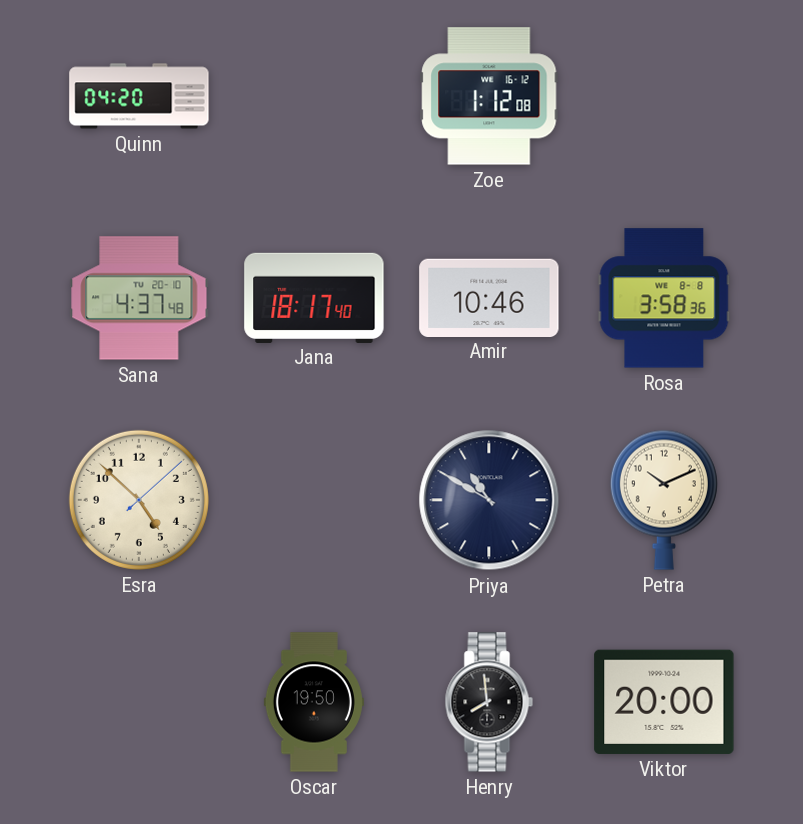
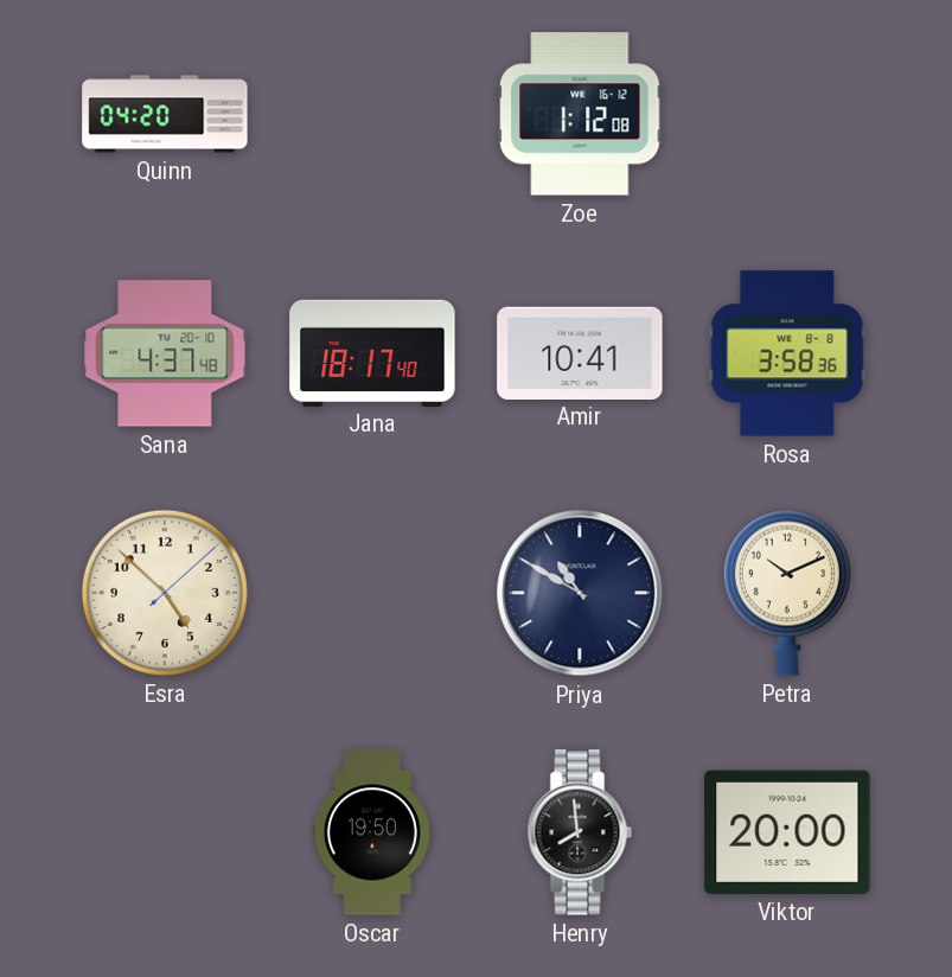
Amir: 10:46 -> 10:41 (580, 352)
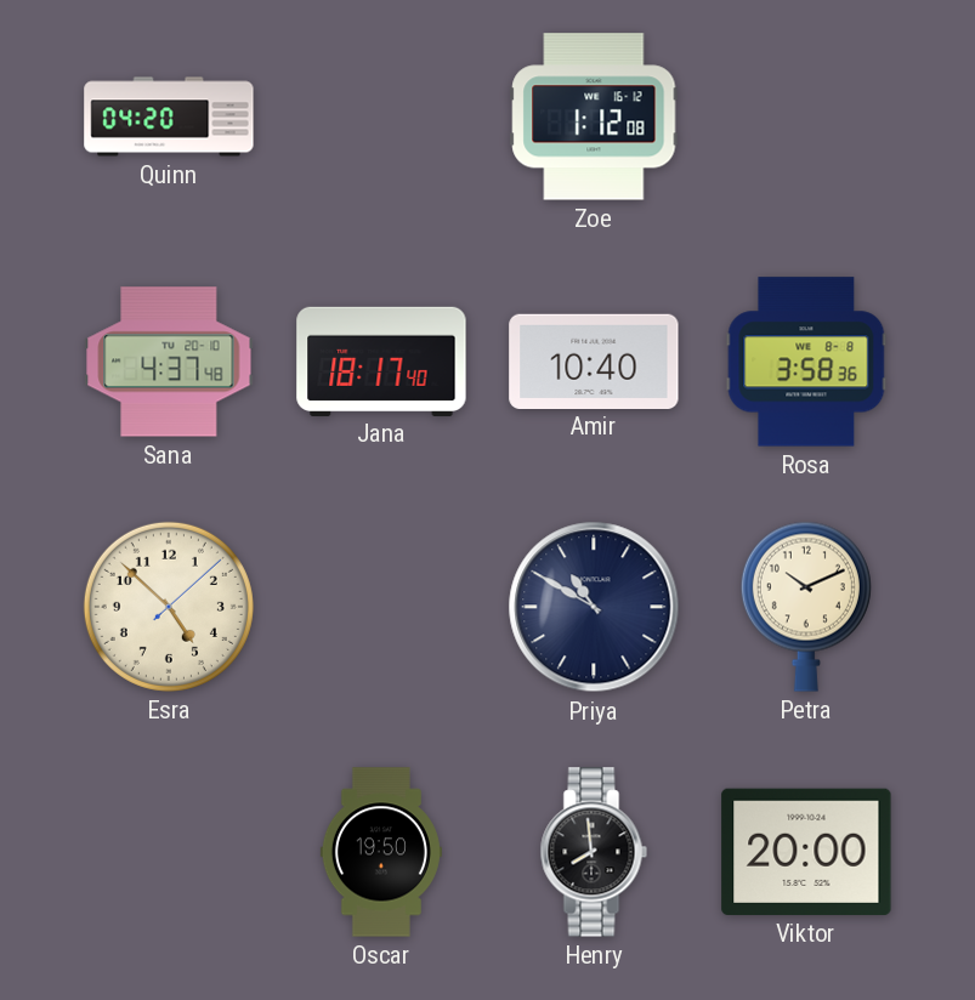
Amir: 10:41 -> 10:40 (594, 360)
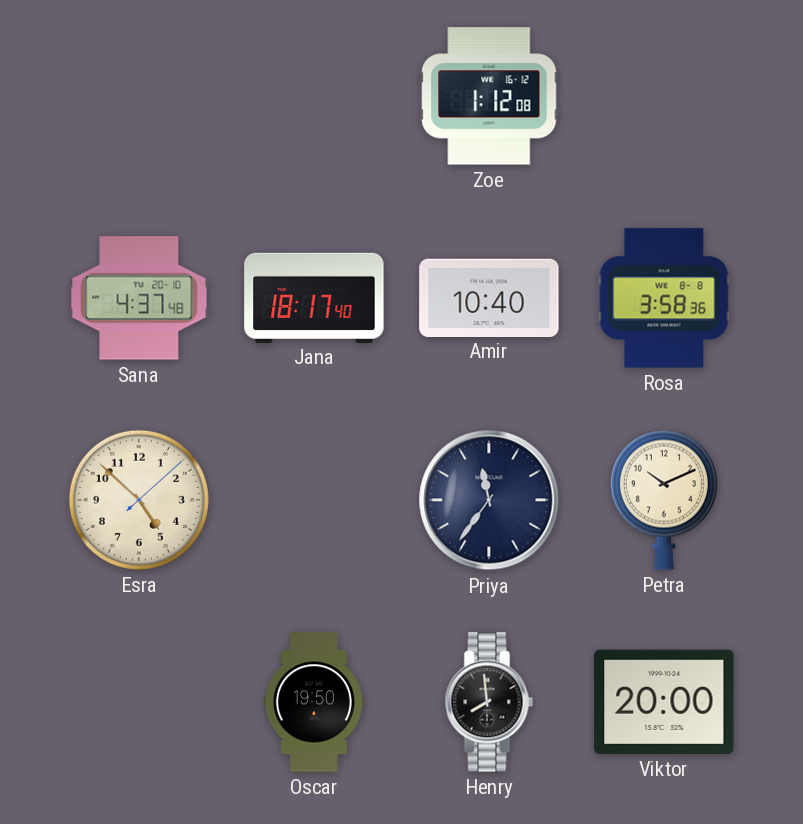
Quinn: 04:20 -> none (169, 117)
Priya: 10:50 -> 11:36 (489, 500)
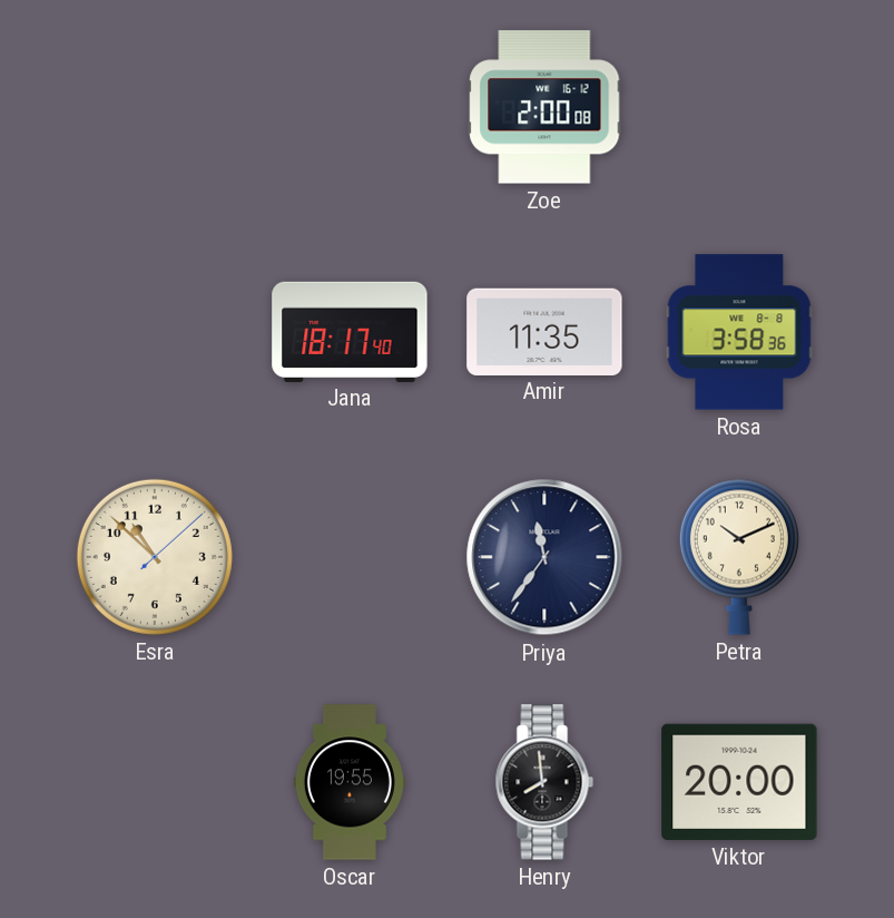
Zoe: 1:12 -> 2:00 (544, 107)
Sana: 4:37 -> none (139, 298)
Amir: 10:40 -> 11:35 (544, 331)
Esra: 4:52 -> 10:52 (155, 557)
Oscar: 19:50 -> 19:55 (350, 782)
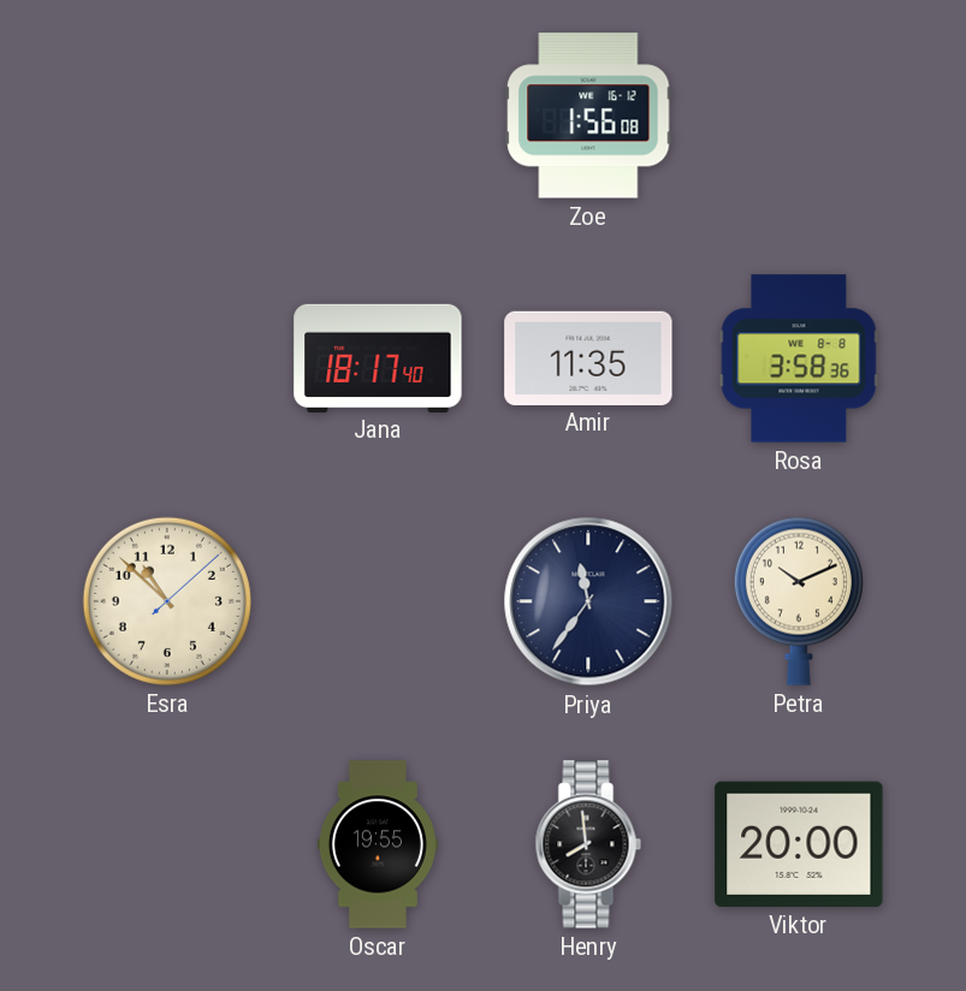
Zoe: 2:00 -> 1:56 (588, 115)
